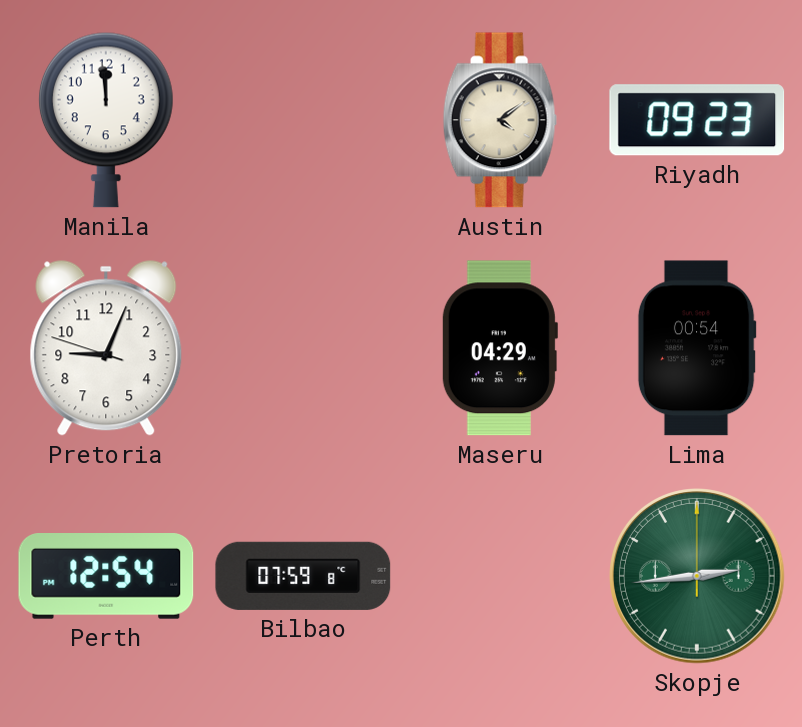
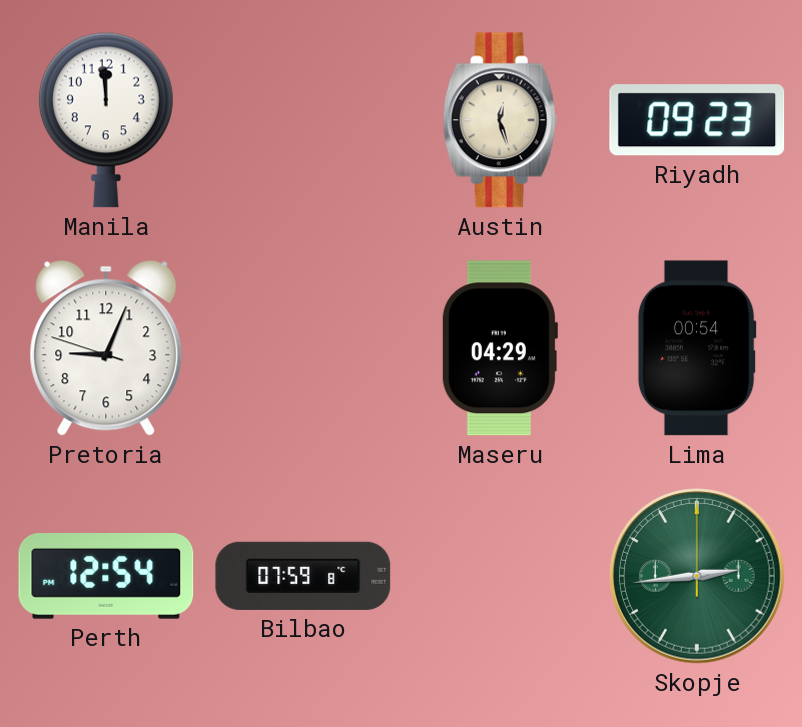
Austin: 4:09 -> 12:27 (500, 120)
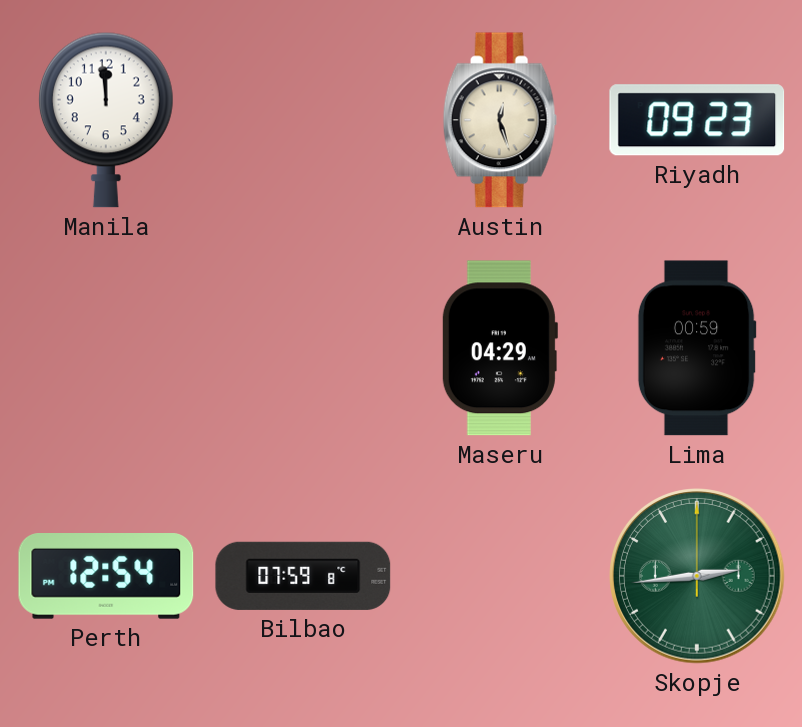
Pretoria: 9:03 -> none (106, 348)
Lima: 00:54 -> 00:59 (697, 348)
